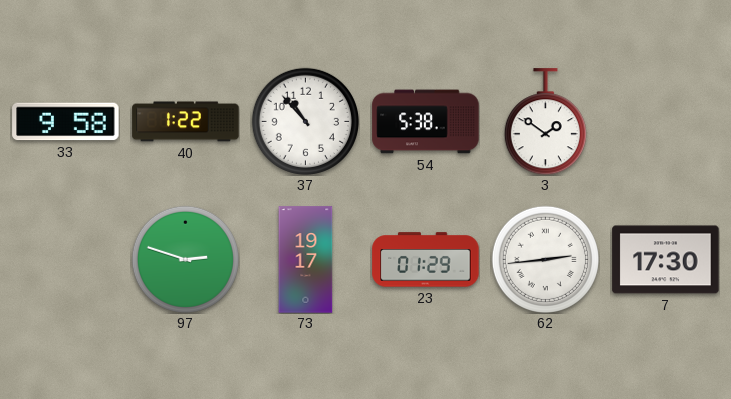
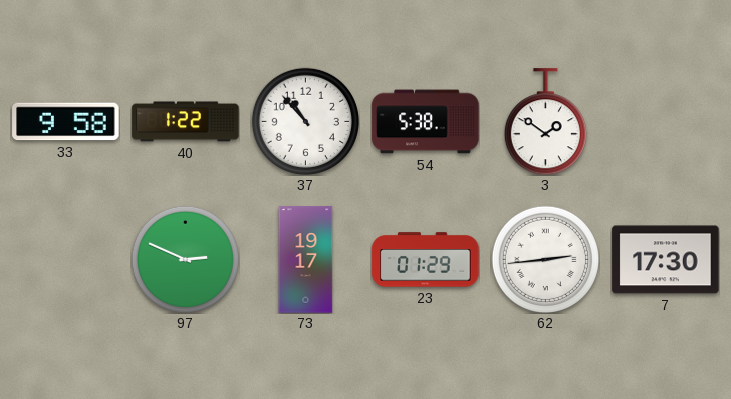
97: 2:48 -> 2:49 (185, 259)
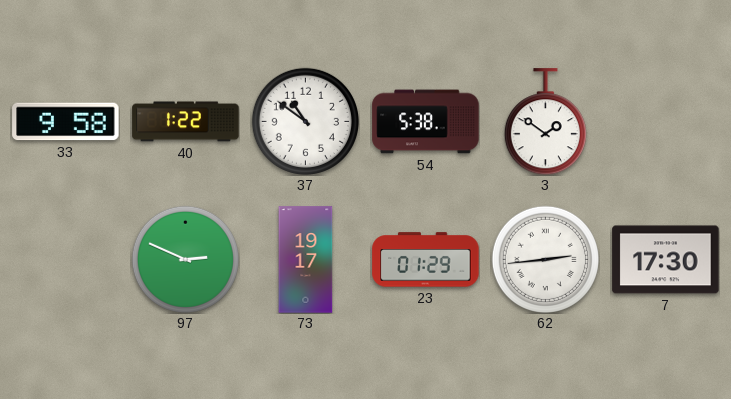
37: 10:53 -> 10:51 (305, 121)
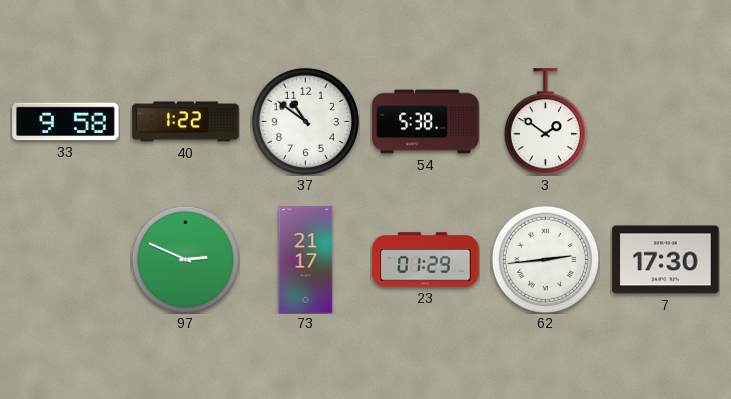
73: 19:17 -> 21:17 (306, 260)
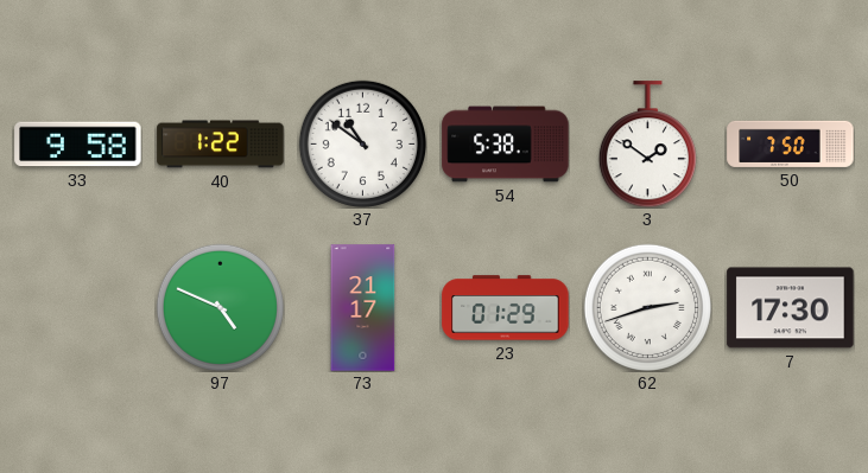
50: none -> 7:50 (791, 143)
97: 2:49 -> 4:49 (220, 307)
62: 2:44 -> 2:42 (647, 307)
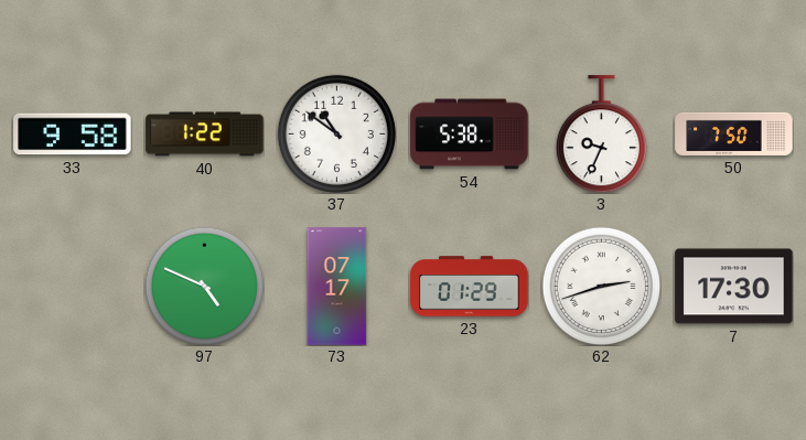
3: 1:51 -> 9:34 (601, 135)
73: 21:17 -> 07:17 (337, 287)
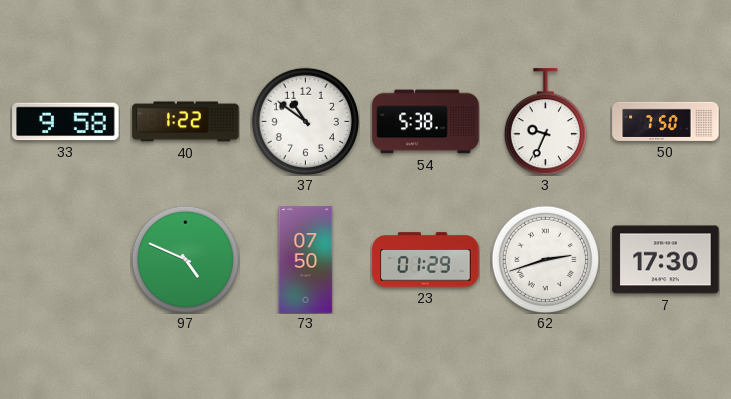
73: 07:17 -> 07:50 (306, 260)
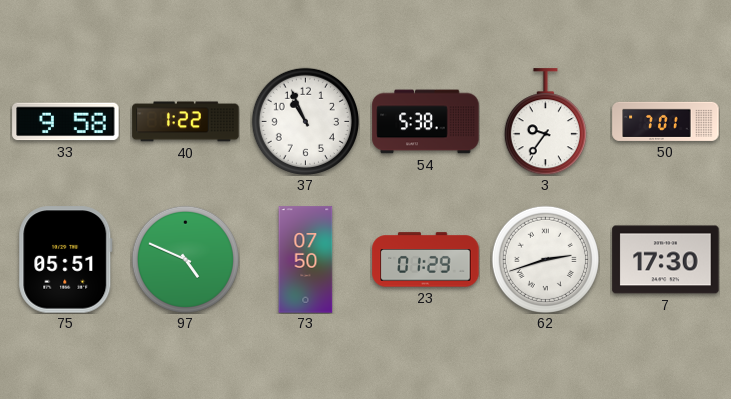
37: 10:51 -> 10:56 (305, 121)
3: 9:34 -> 9:36 (545, 122)
50: 7:50 -> 7:01 (666, 121)
75: none -> 05:51 (66, 260)
